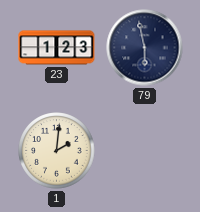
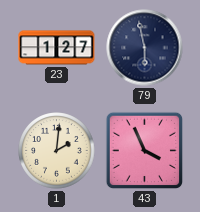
23: 1:23 -> 1:27 (57, 48)
43: none -> 3:56 (145, 151)
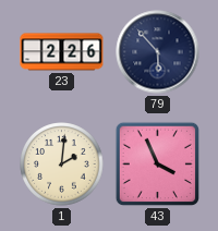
23: 1:27 -> 2:26 (62, 52)
79: 5:58 -> 5:53 (158, 52)
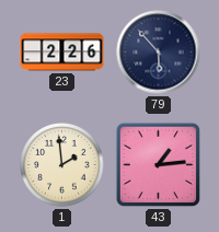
1: 2:01 -> 1:59 (62, 165)
43: 3:56 -> 1:14 (159, 165)
